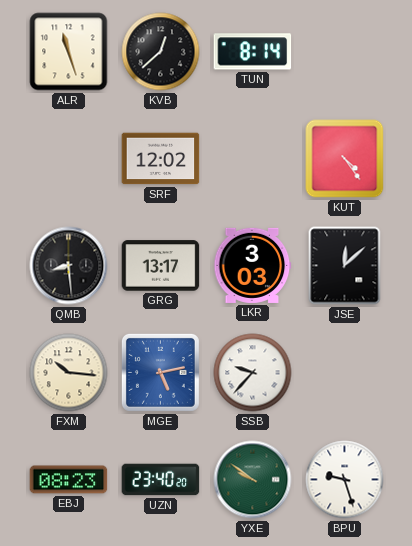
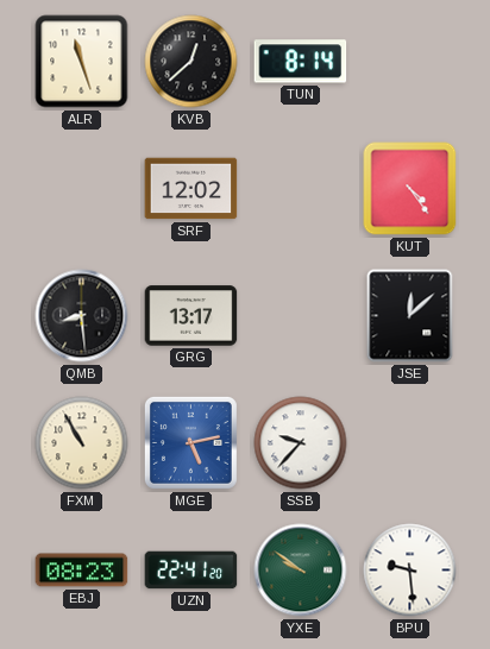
LKR: 3:03 -> none (253, 265)
FXM: 10:16 -> 10:55 (82, 443)
UZN: 23:40 -> 22:41 (191, 571)
BPU: 9:27 -> 9:29 (410, 571)
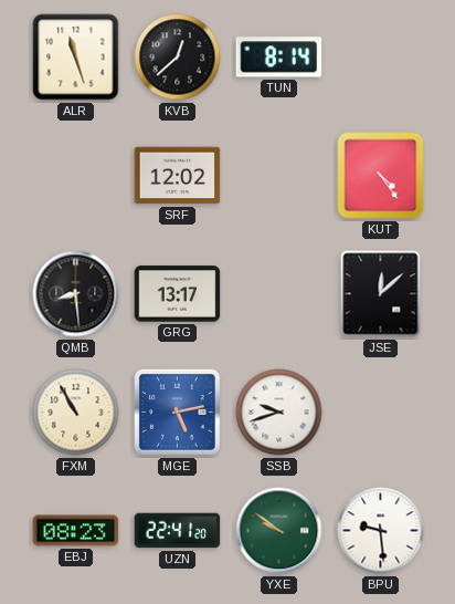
SSB: 9:37 -> 9:42 (279, 413)
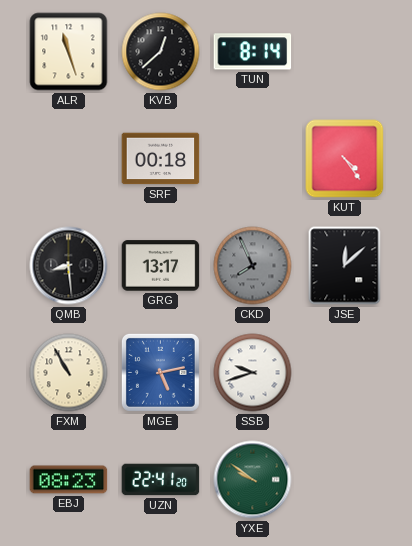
SRF: 12:02 -> 00:18 (161, 159)
CKD: none -> 7:56 (253, 266)
BPU: 9:29 -> none (381, 531)
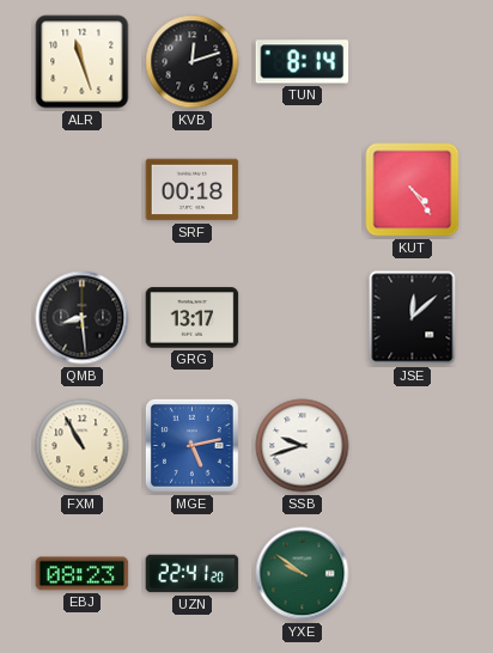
KVB: 12:38 -> 12:12 (193, 62)
CKD: 7:56 -> none (253, 266)
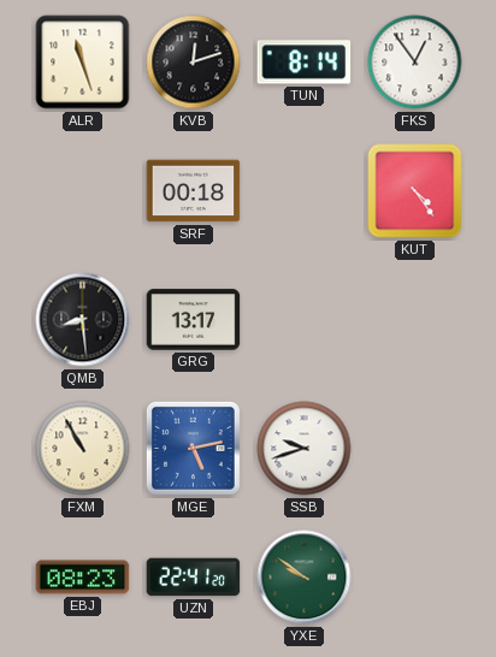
FKS: none -> 12:54 (415, 63)
JSE: 12:08 -> none (413, 318)
